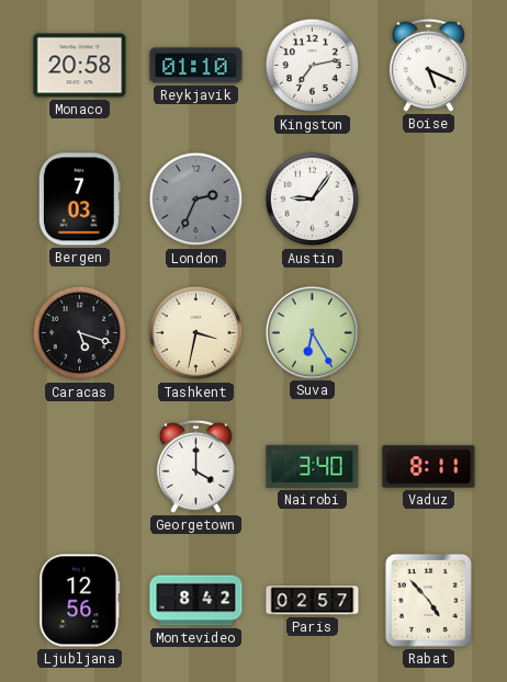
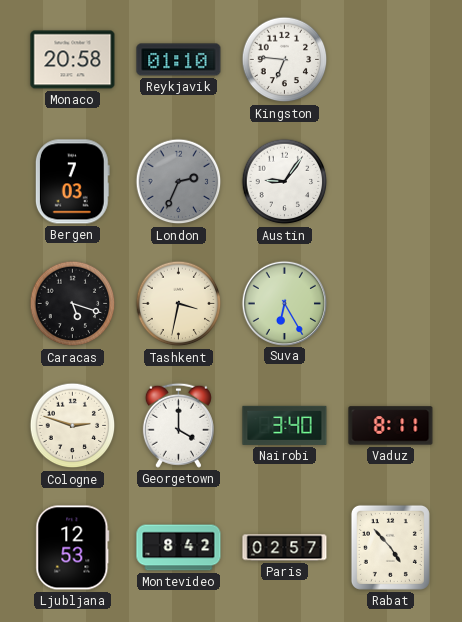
Kingston: 7:13 -> 6:46 (285, 60)
Boise: 5:19 -> none (428, 65)
Cologne: none -> 2:48 (73, 426)
Ljubljana: 12:56 -> 12:53 (73, 548)
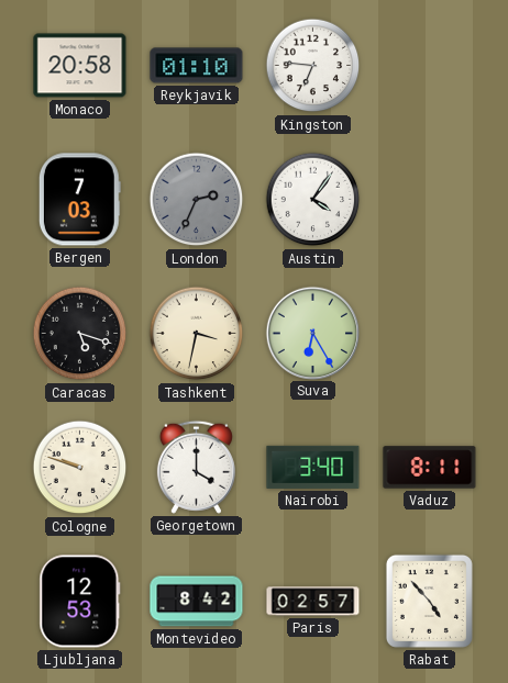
Austin: 9:06 -> 4:06 (313, 200)
Cologne: 2:48 -> 9:48 (80, 468)
